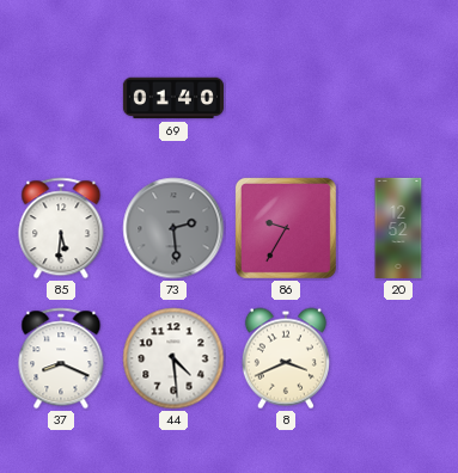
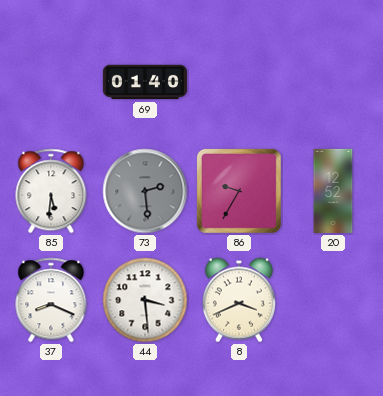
44: 4:29 -> 3:29 (145, 300)
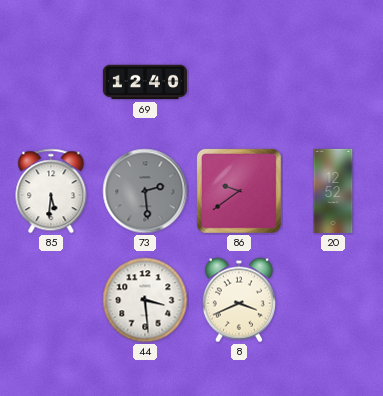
69: 01:40 -> 12:40 (145, 82)
86: 9:35 -> 9:39 (239, 191)
37: 8:19 -> none (51, 300)
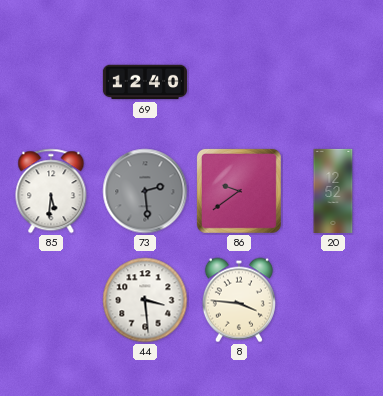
8: 3:41 -> 3:46 (239, 300)
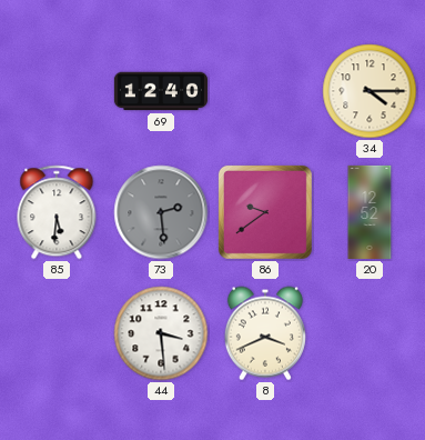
34: none -> 4:15 (370, 91)
8: 3:46 -> 3:41 (265, 333)
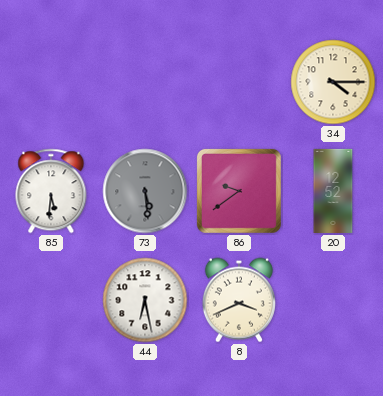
69: 12:40 -> none (161, 91)
73: 2:29 -> 5:29 (145, 191)
44: 3:29 -> 6:28 (145, 300)
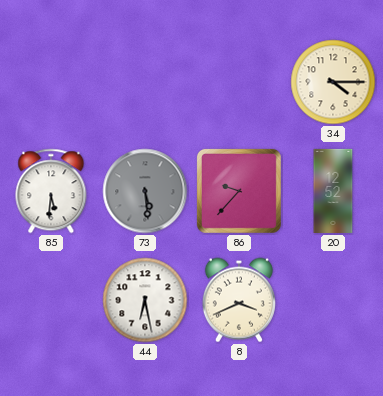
86: 9:39 -> 9:37 (239, 191)
